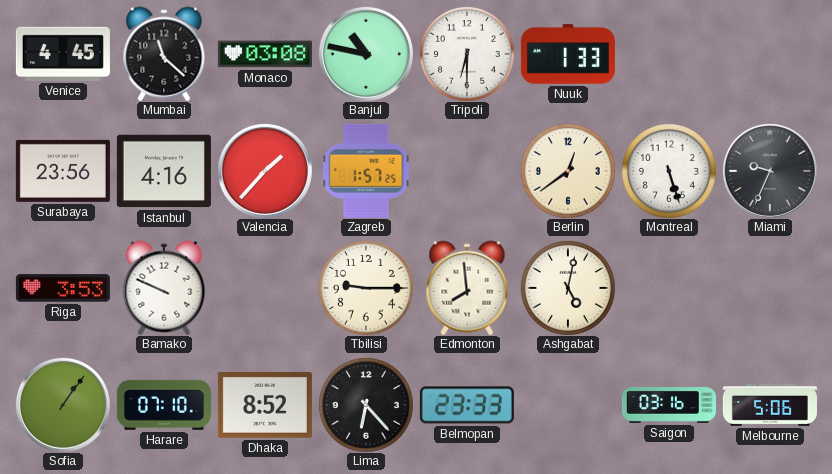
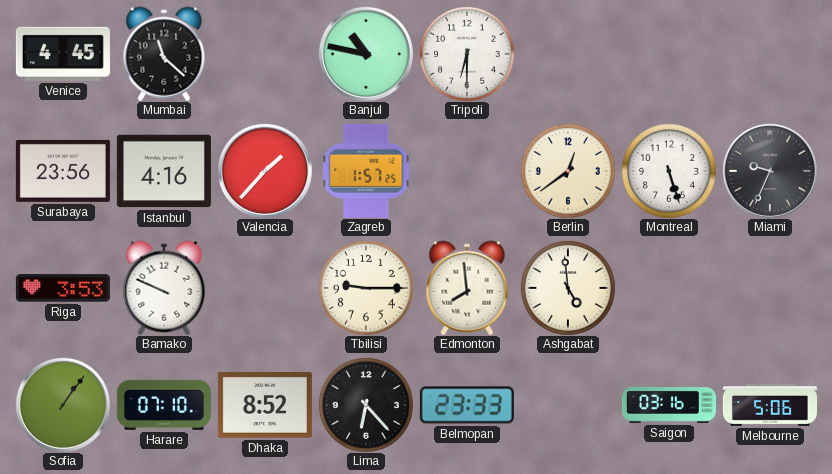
Monaco: 03:08 -> none (265, 54)
Nuuk: 1:33 -> none (568, 54)
Ashgabat: 5:02 -> 4:59 (568, 288)
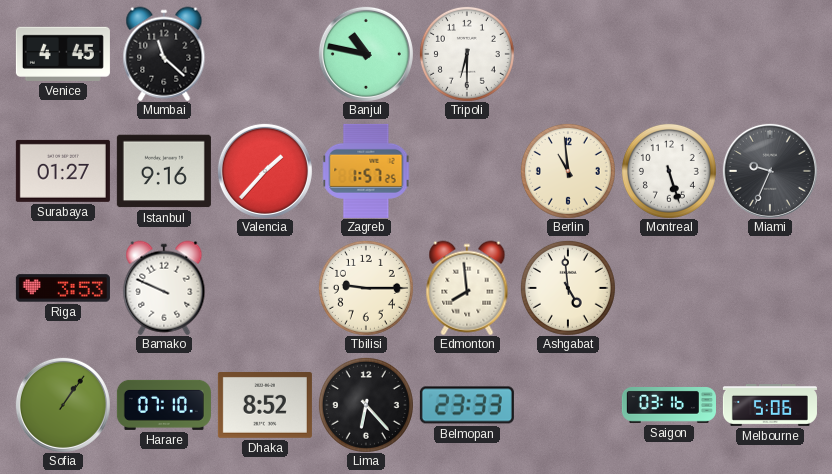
Surabaya: 23:56 -> 01:27 (63, 171)
Istanbul: 4:16 -> 9:16 (164, 171)
Berlin: 12:39 -> 10:59 (568, 171)
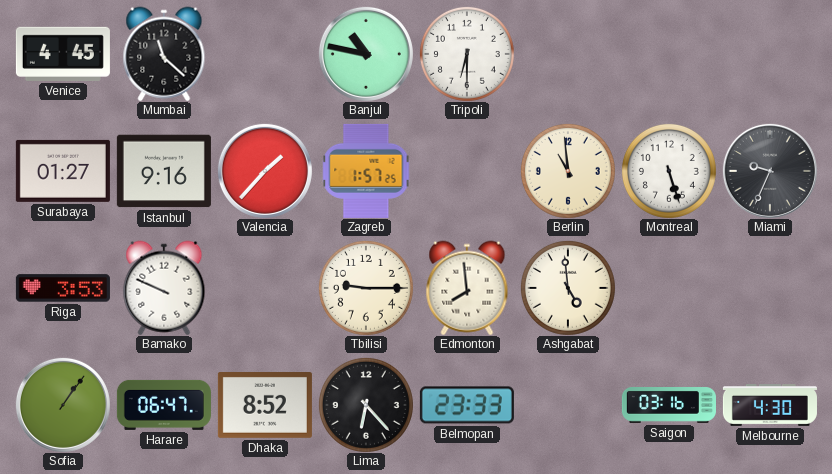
Harare: 07:10 -> 06:47 (164, 405)
Melbourne: 5:06 -> 4:30 (770, 406)
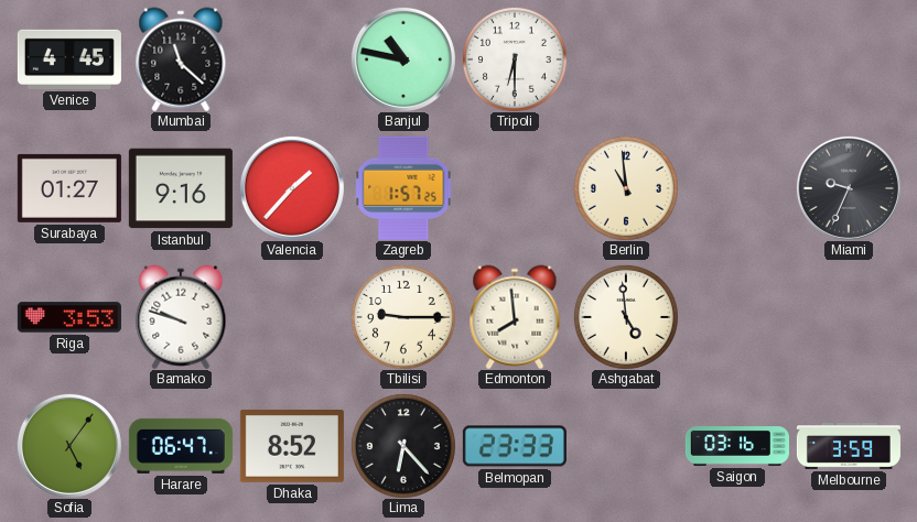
Montreal: 5:27 -> none (669, 171)
Bamako: 9:49 -> 9:48 (181, 317)
Sofia: 1:06 -> 5:06 (69, 446)
Melbourne: 4:30 -> 3:59 (849, 447)
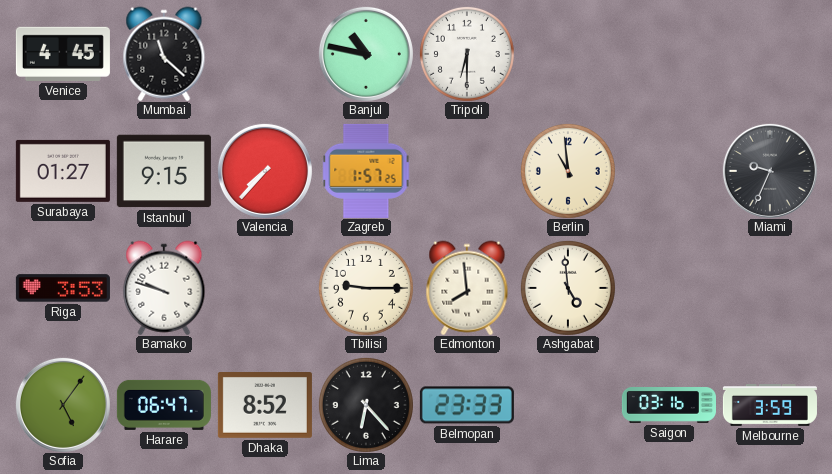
Istanbul: 9:16 -> 9:15 (164, 171)
Valencia: 1:37 -> 7:37 (265, 171)
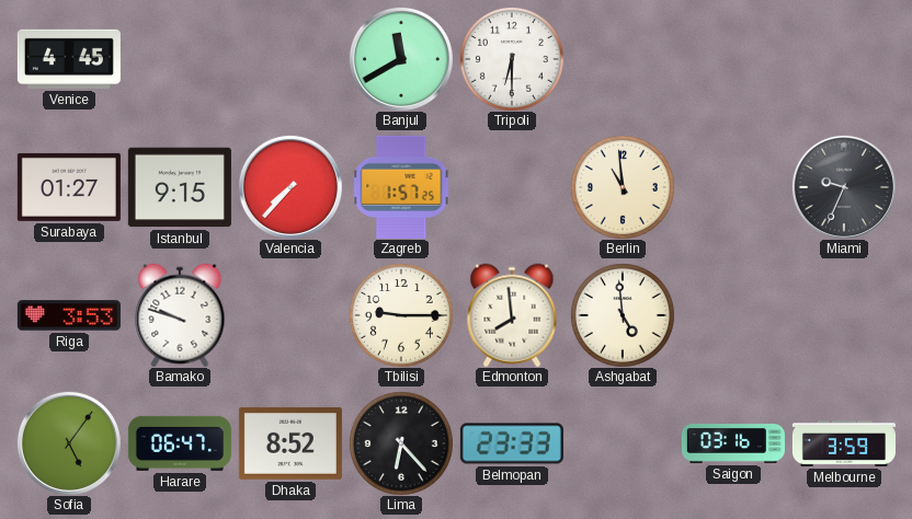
Mumbai: 11:22 -> none (164, 54)
Banjul: 10:47 -> 11:40 (401, 59)
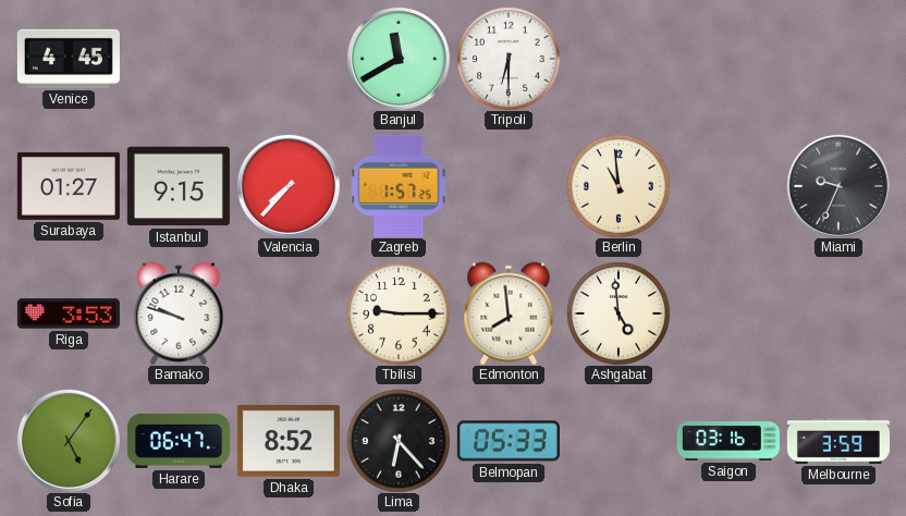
Belmopan: 23:33 -> 05:33 (509, 441)
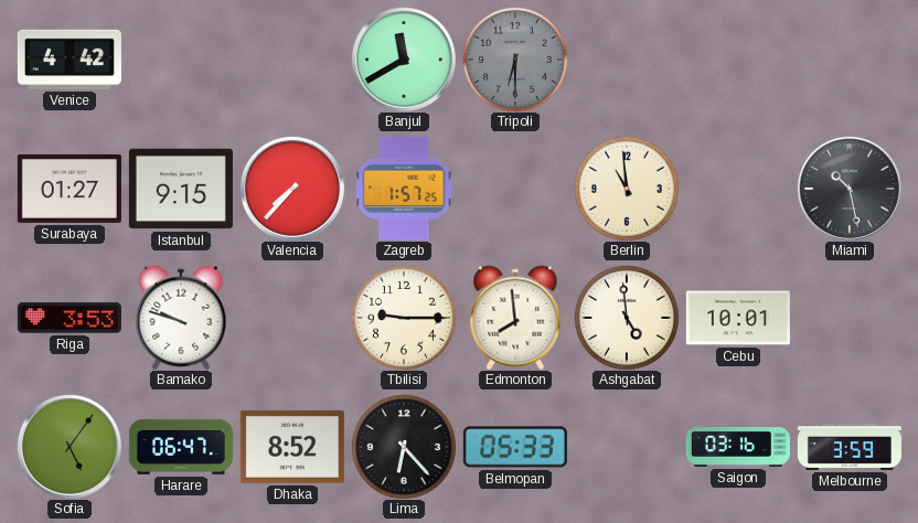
Venice: 4:45 -> 4:42 (70, 60)
Tripoli dial: white -> grey (515, 60)
Miami: 9:34 -> 10:28 (850, 189)
Cebu: none -> 10:01 (738, 318)
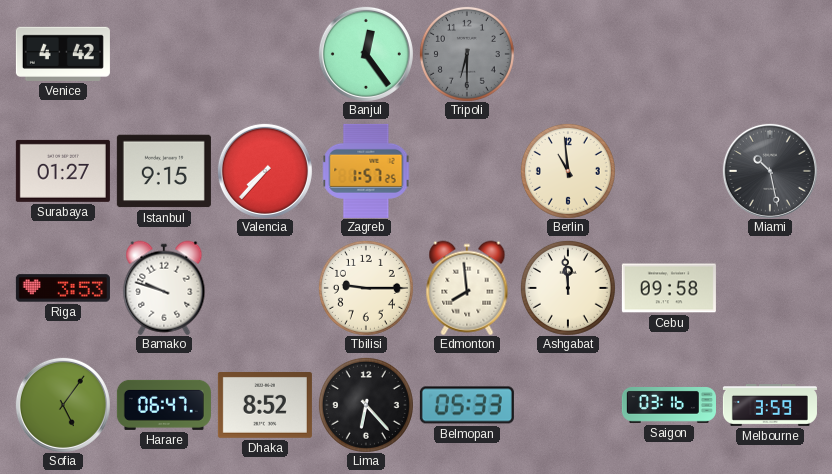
Banjul: 11:40 -> 12:24 (366, 54)
Ashgabat: 4:59 -> 11:59 (568, 288)
Cebu: 10:01 -> 09:58 (669, 288)
